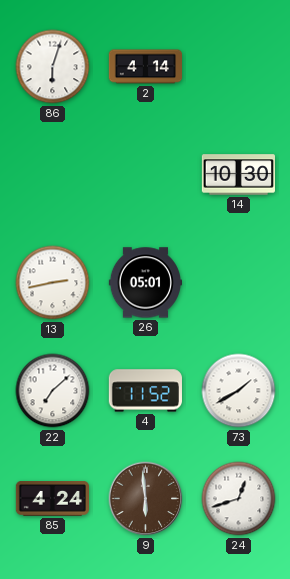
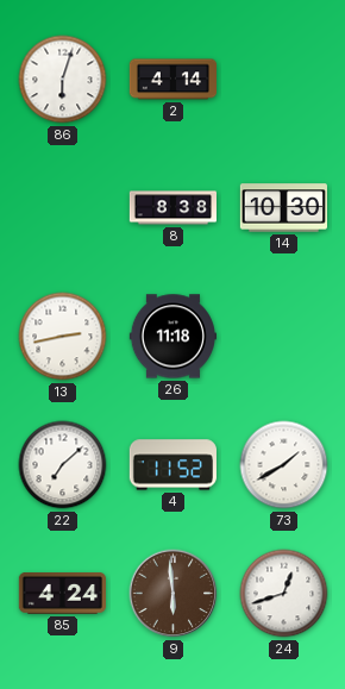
8: none -> 8:38 (172, 208)
26: 05:01 -> 11:18 (172, 337)
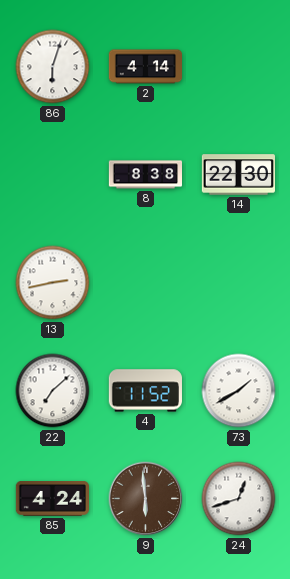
14: 10:30 -> 22:30 (238, 175)
26: 11:18 -> none (172, 337)
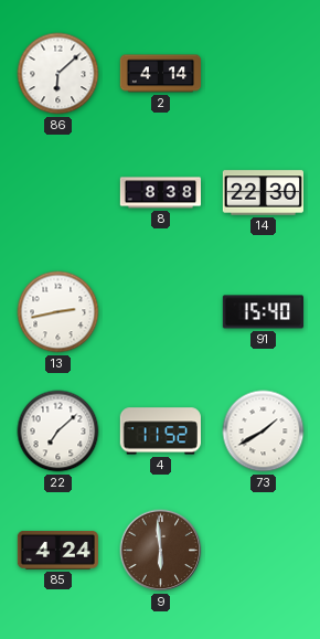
86: 6:03 -> 6:08 (58, 74)
91: none -> 15:40 (263, 312)
24: 12:42 -> none (239, 499)
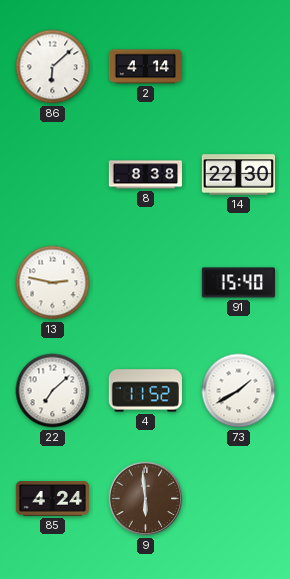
13: 2:43 -> 2:47 (53, 283)
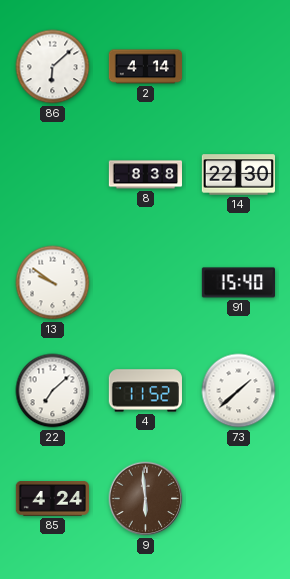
13: 2:47 -> 9:51 (53, 283)
73: 1:40 -> 1:38 (239, 391)
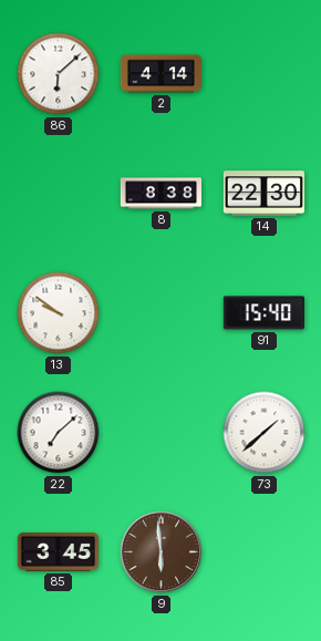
4: 11:52 -> none (145, 391)
85: 4:24 -> 3:45 (58, 552)
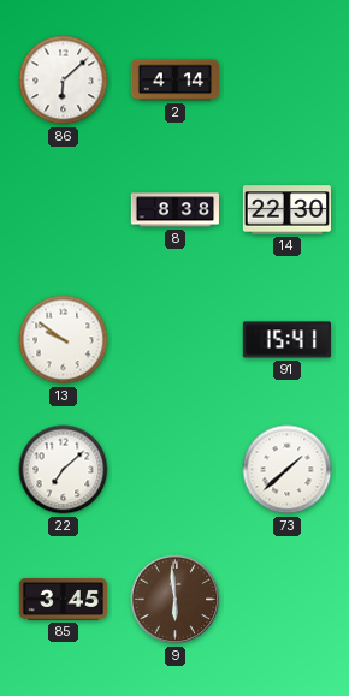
91: 15:40 -> 15:41 (286, 340)
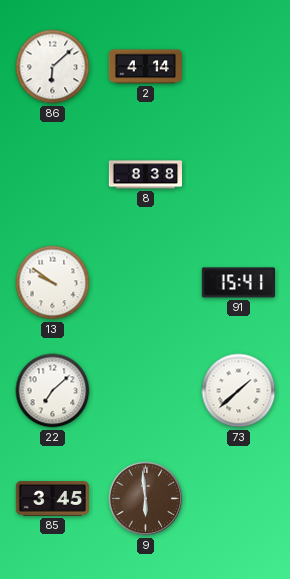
14: 22:30 -> none (286, 210)
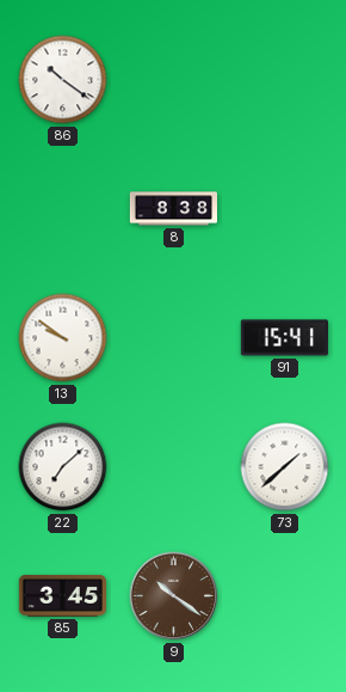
86: 6:08 -> 10:21 (63, 80)
2: 4:14 -> none (145, 67)
9: 5:59 -> 10:21 (174, 596)
